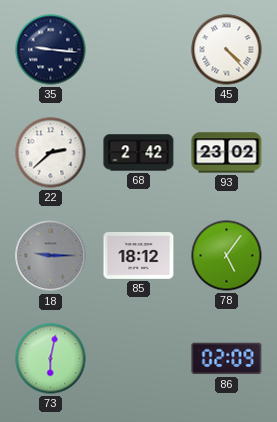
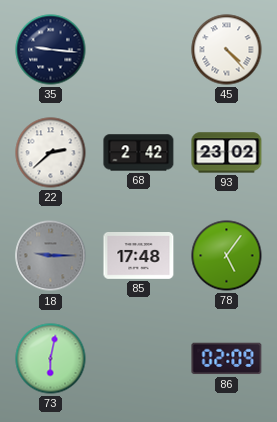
85: 18:12 -> 17:48 (139, 256)
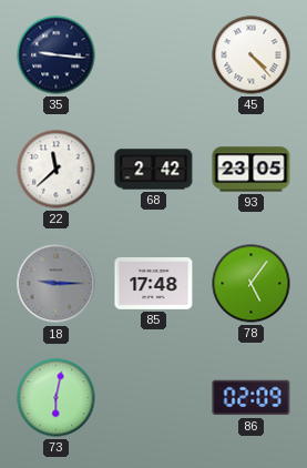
22: 2:38 -> 11:38 (57, 170)
93: 23:02 -> 23:05 (252, 170)
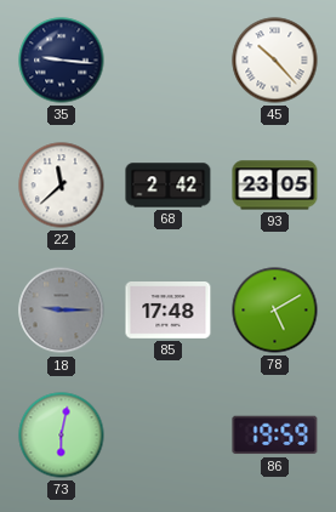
45: 4:23 -> 10:23 (275, 61)
78: 5:06 -> 5:10 (275, 311)
86: 02:09 -> 19:59 (275, 436)
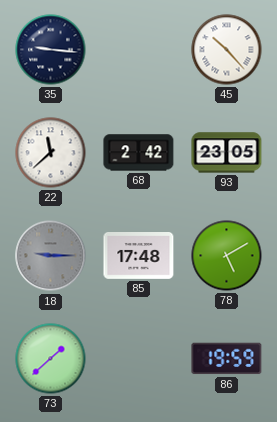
73: 6:02 -> 1:38 (51, 359)
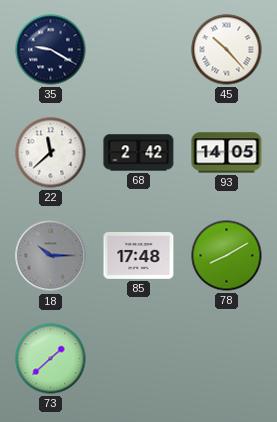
35: 9:16 -> 9:20 (51, 50)
93: 23:05 -> 14:05 (227, 153)
18: 9:15 -> 10:15 (51, 256)
78: 5:10 -> 8:10 (227, 256)
86: 19:59 -> none (227, 359)
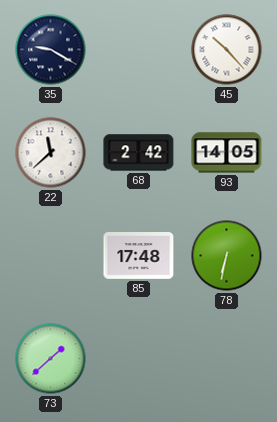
18: 10:15 -> none (51, 256)
78: 8:10 -> 6:32 (227, 256)
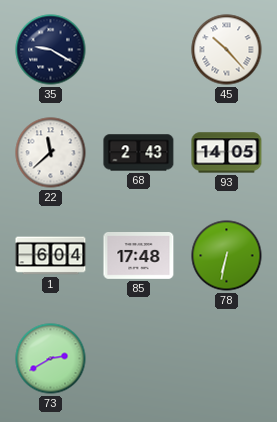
68: 2:42 -> 2:43 (139, 153)
1: none -> 6:04 (51, 256)
73: 1:38 -> 2:40 (51, 359)
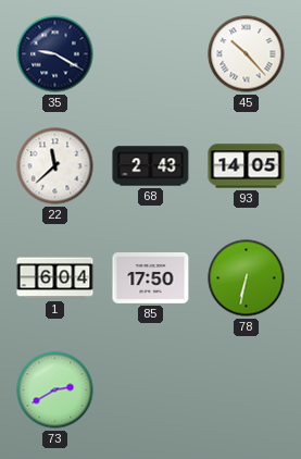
85: 17:48 -> 17:50 (151, 278)
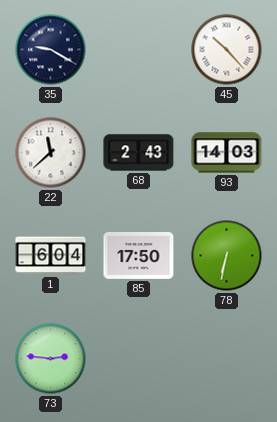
93: 14:05 -> 14:03 (227, 153)
73: 2:40 -> 2:46 (51, 359)
